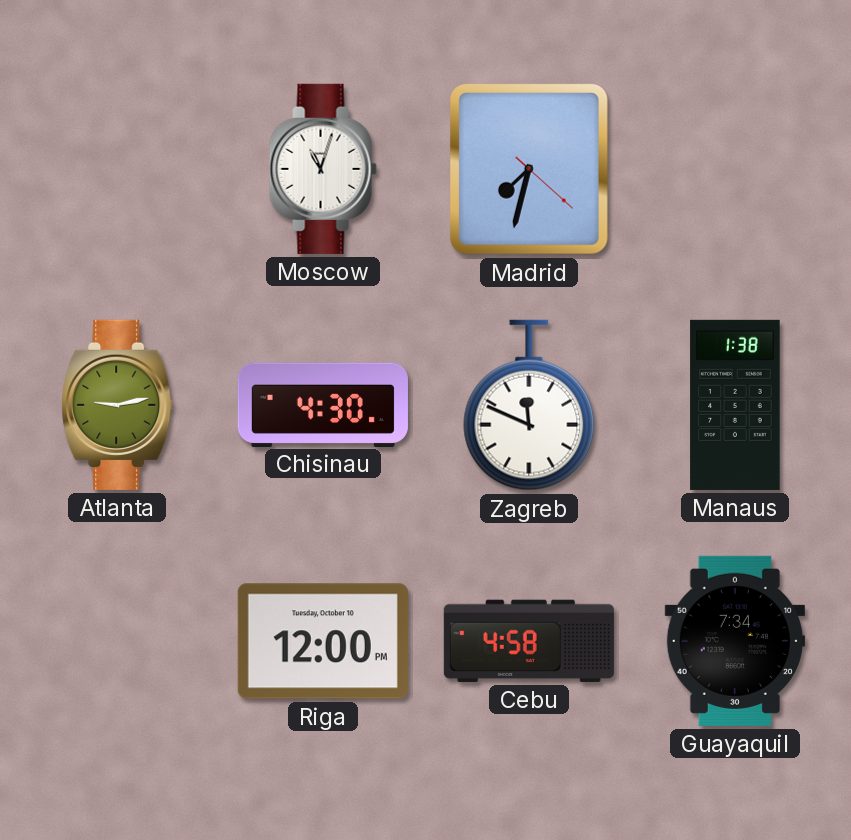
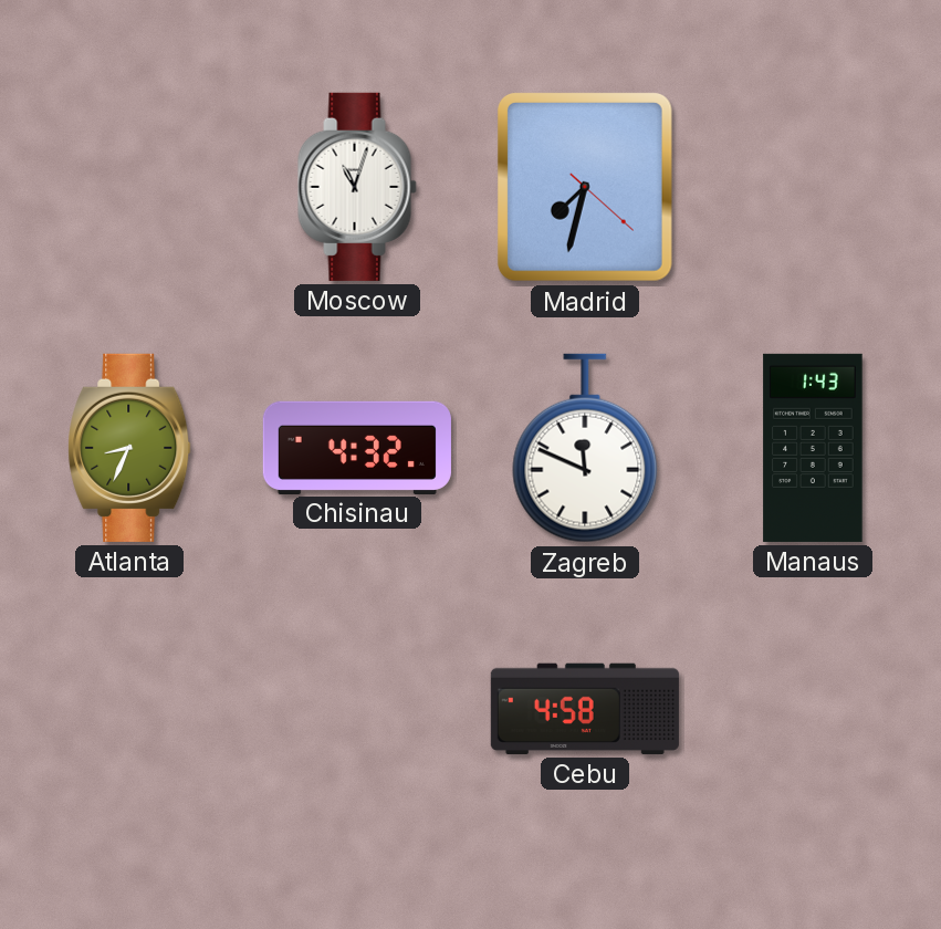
Atlanta: 9:13 -> 8:34 (129, 448)
Chisinau: 4:30 -> 4:32 (357, 447)
Manaus: 1:38 -> 1:43 (813, 448)
Riga: 12:00 -> none (323, 641)
Guayaquil: 7:34 -> none (735, 641)
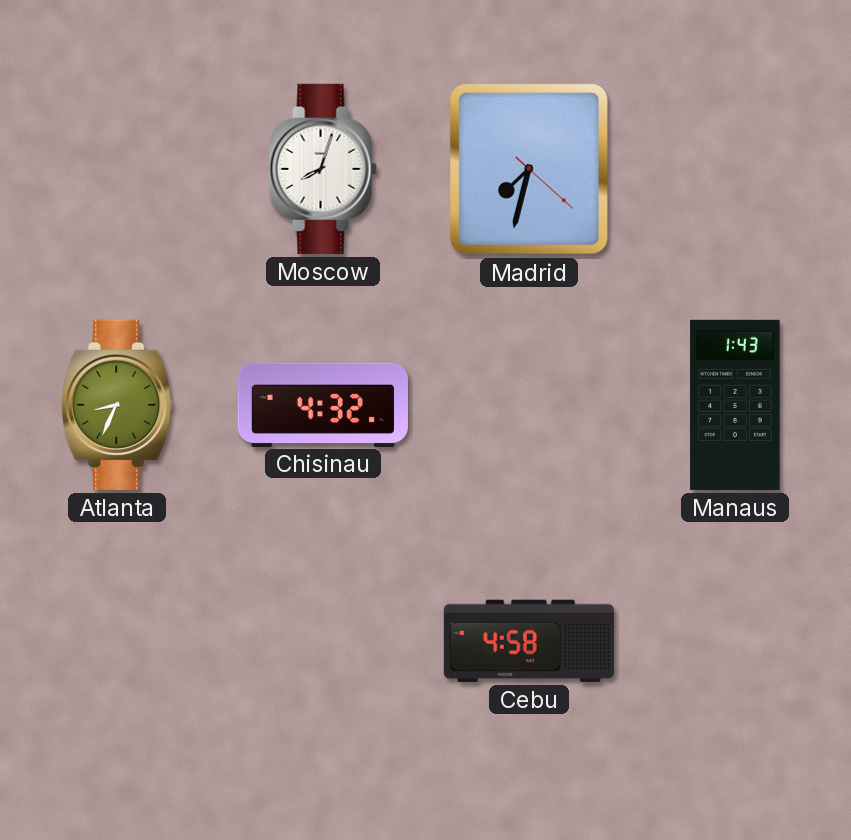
Moscow: 11:03 -> 8:03 (323, 169)
Zagreb: 11:49 -> none (585, 448)
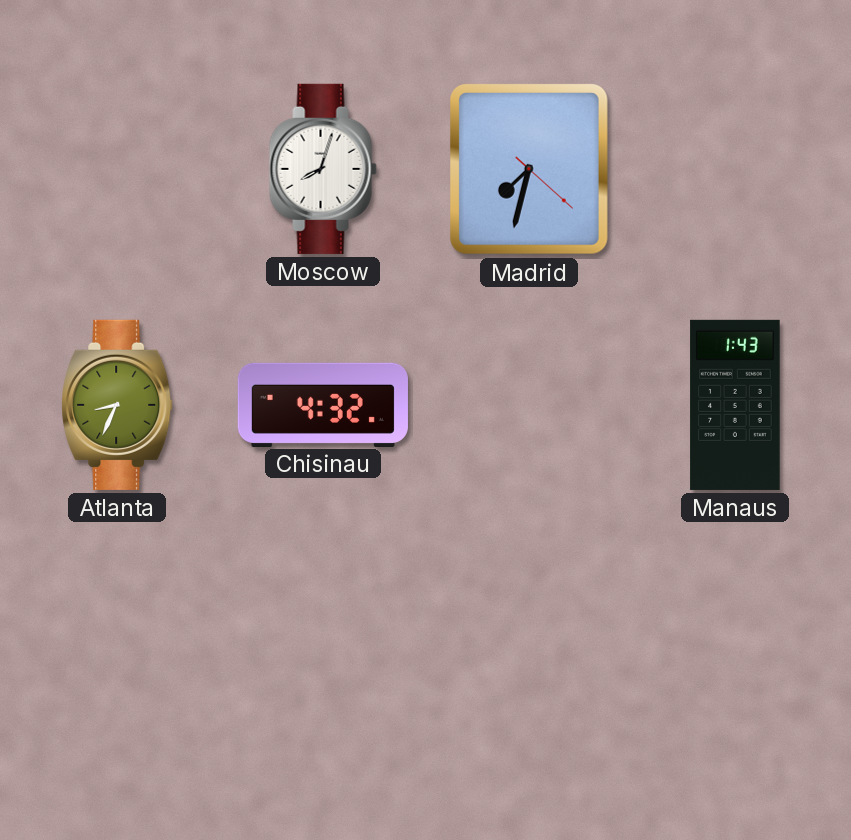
Cebu: 4:58 -> none (529, 641)
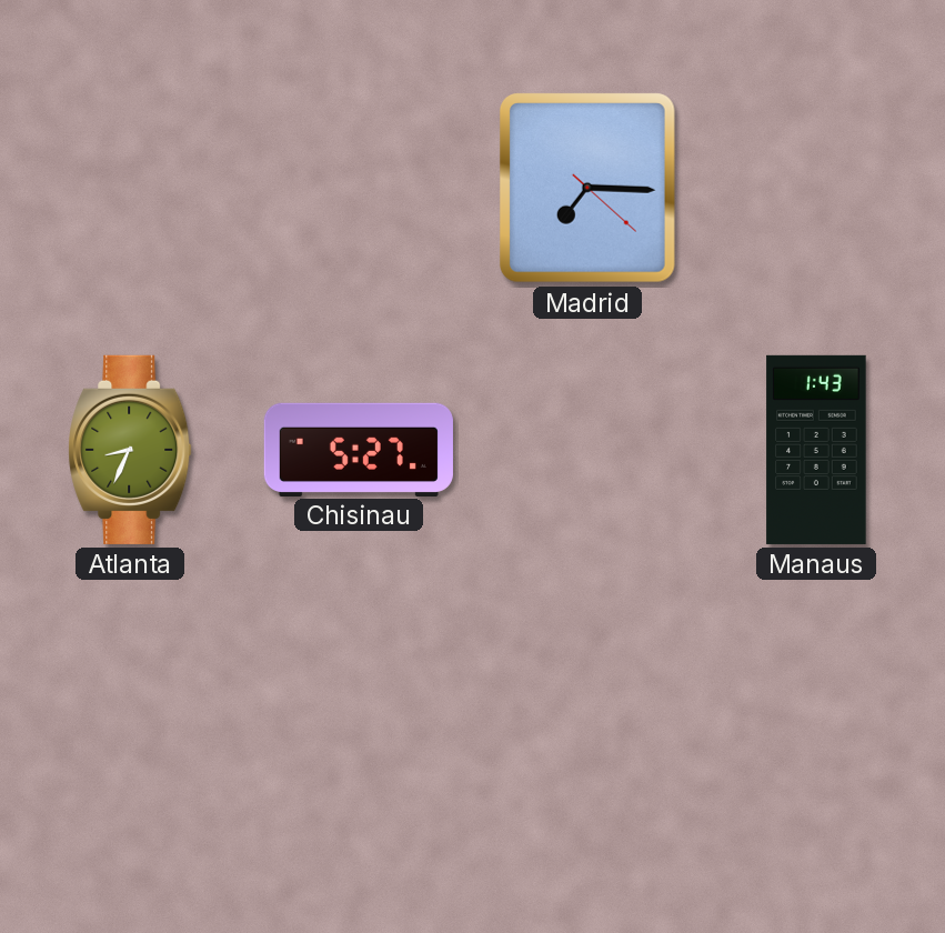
Moscow: 8:03 -> none (323, 169)
Madrid: 7:32 -> 7:15 (587, 189)
Chisinau: 4:32 -> 5:27 (359, 449)
